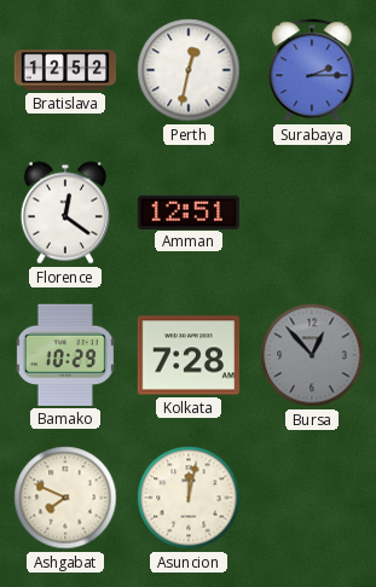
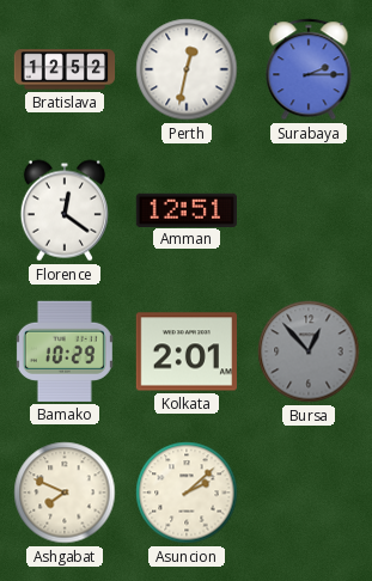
Kolkata: 7:28 -> 2:01 (185, 351)
Asuncion: 12:02 -> 2:08 (187, 493)
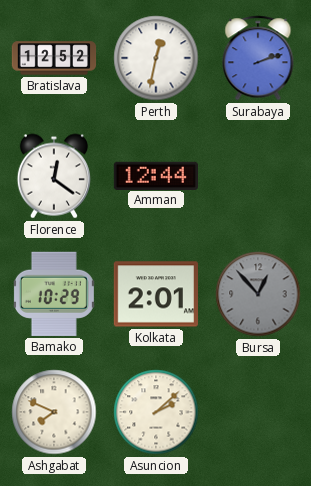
Surabaya: 2:15 -> 2:12 (258, 58)
Amman: 12:51 -> 12:44 (155, 175)
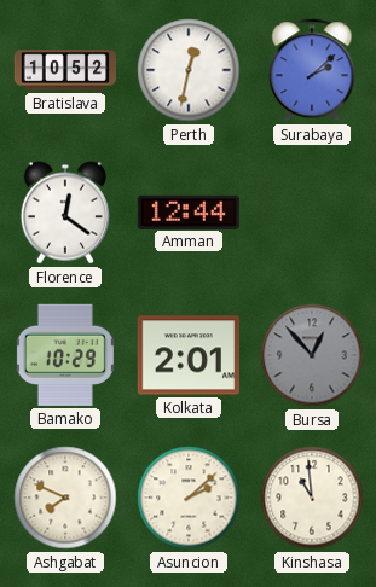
Bratislava: 12:52 -> 10:52 (65, 70)
Surabaya: 2:12 -> 2:08 (312, 70)
Kinshasa: none -> 10:59 (312, 498)
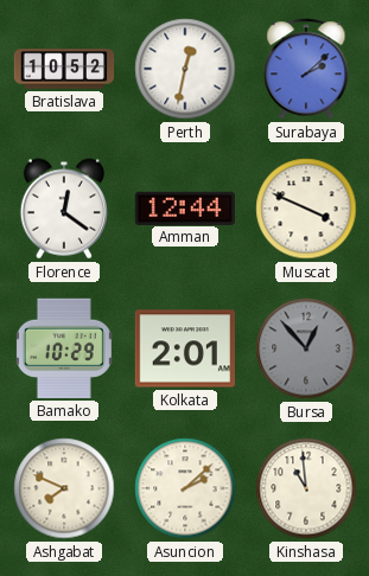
Muscat: none -> 3:49 (306, 209)
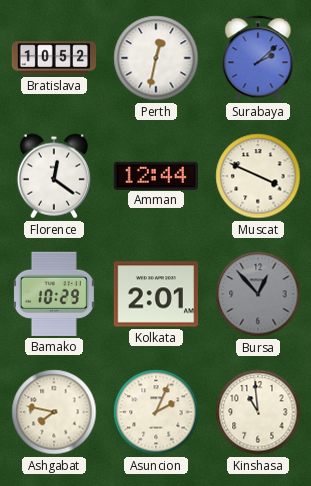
Ashgabat: 7:49 -> 7:47 (54, 412)
Asuncion: 2:08 -> 2:04 (156, 412)
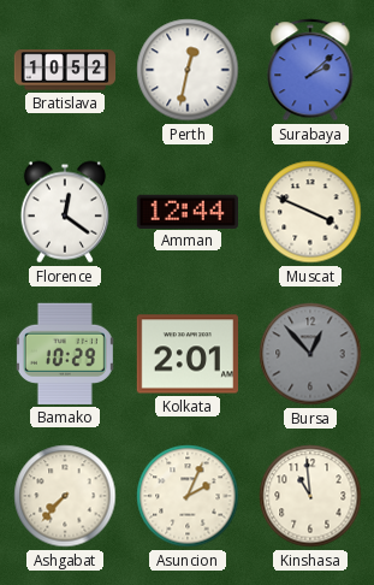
Ashgabat: 7:47 -> 7:37 (65, 496)
